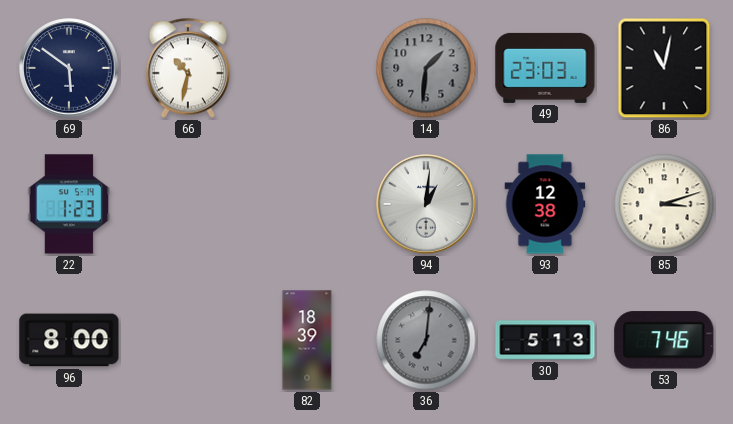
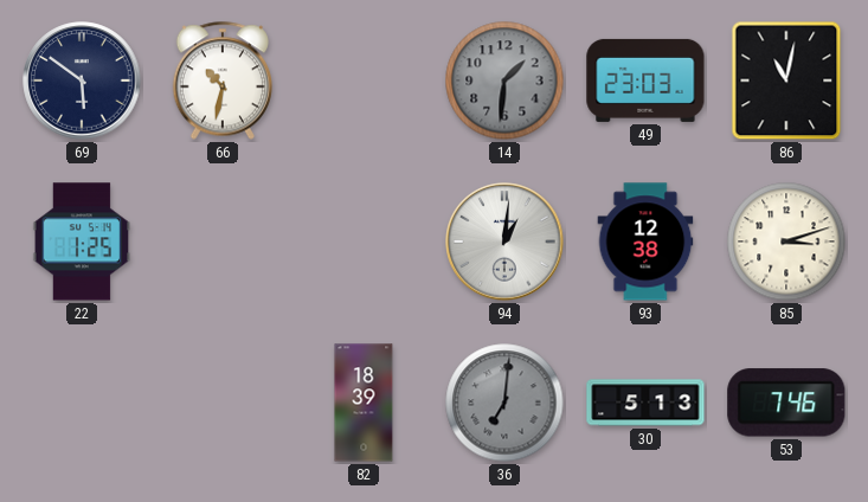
22: 1:23 -> 1:25 (82, 242)
96: 8:00 -> none (69, 340)
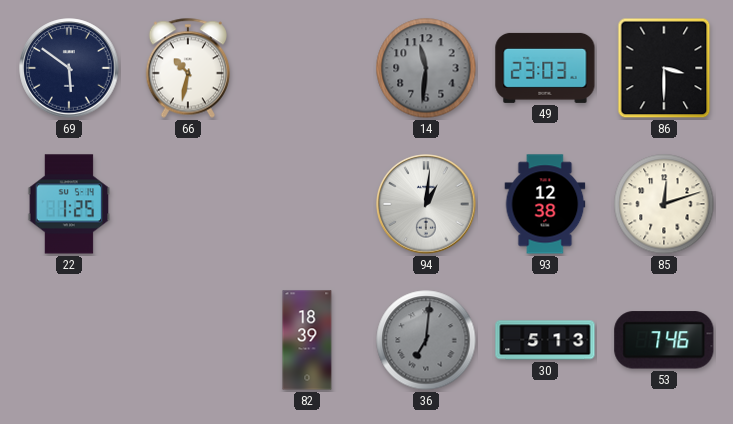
14: 1:31 -> 11:31 (426, 68)
86: 11:02 -> 3:30 (664, 68)
85: 3:12 -> 12:12 (664, 204)
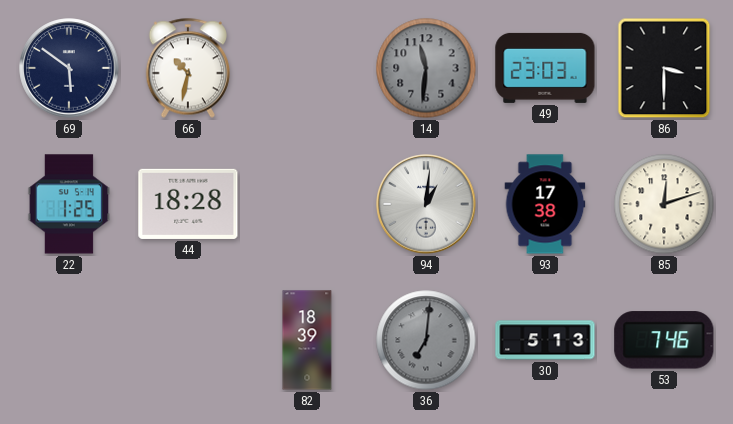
44: none -> 18:28 (188, 204)
93: 12:38 -> 17:38 (545, 204)
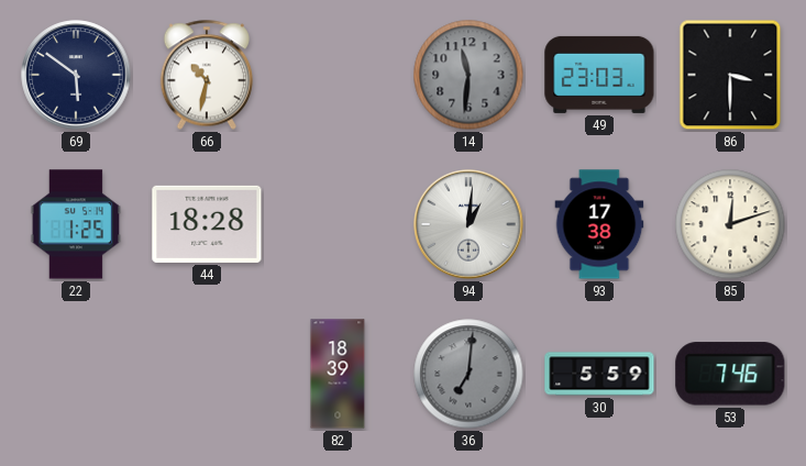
30: 5:13 -> 5:59 (599, 374)
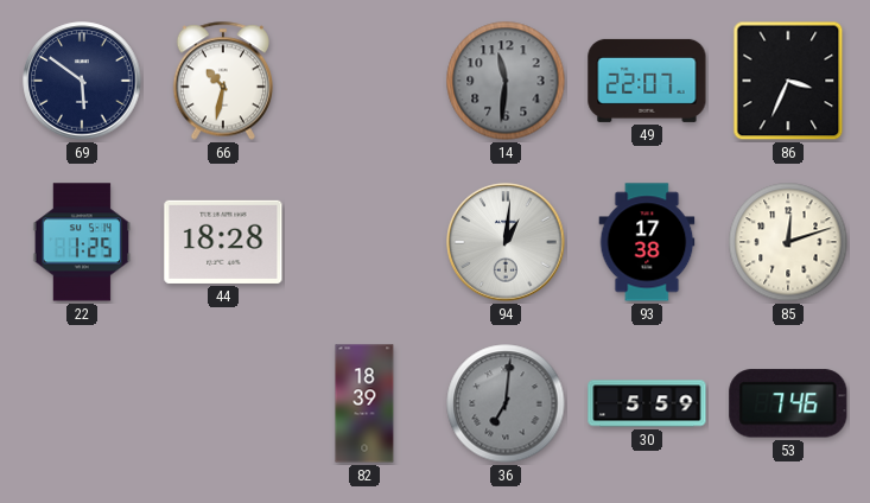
49: 23:03 -> 22:07 (647, 81)
86: 3:30 -> 3:34 (788, 81)
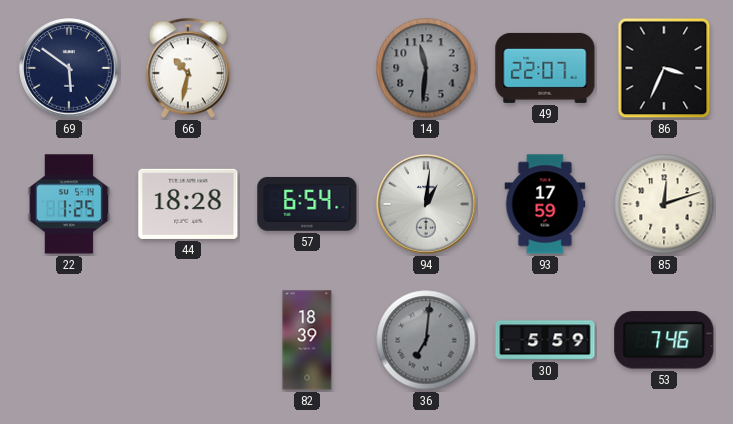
57: none -> 6:54 (307, 204)
93: 17:38 -> 17:59 (545, 204)
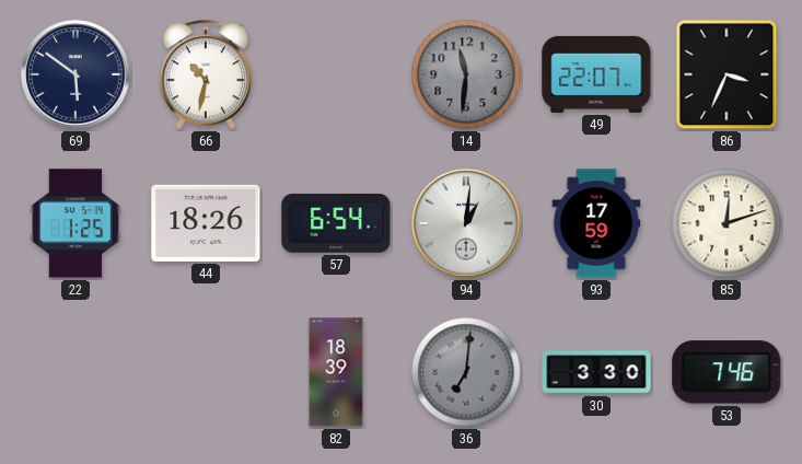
44: 18:28 -> 18:26 (206, 223)
30: 5:59 -> 3:30 (596, 372)
